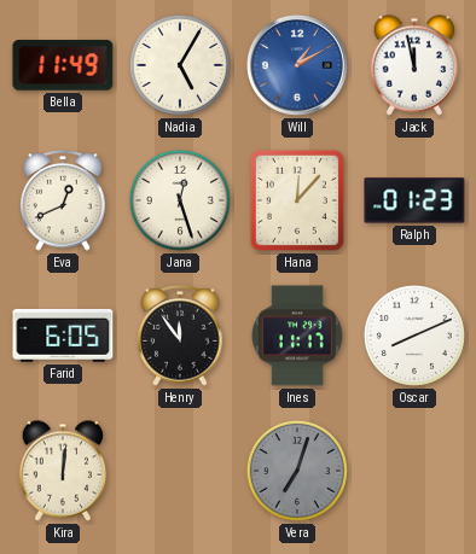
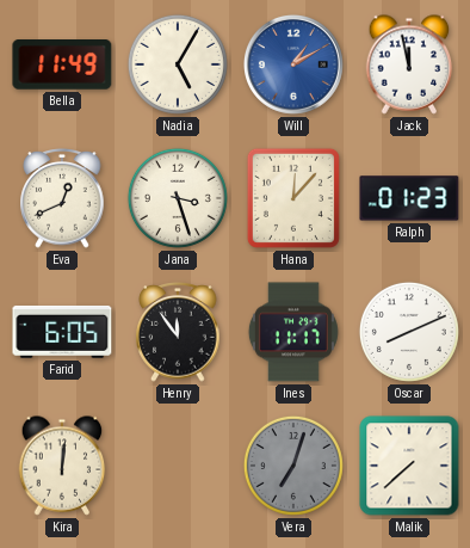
Jana: 12:27 -> 3:27 (178, 198)
Malik: none -> 7:38 (409, 466)
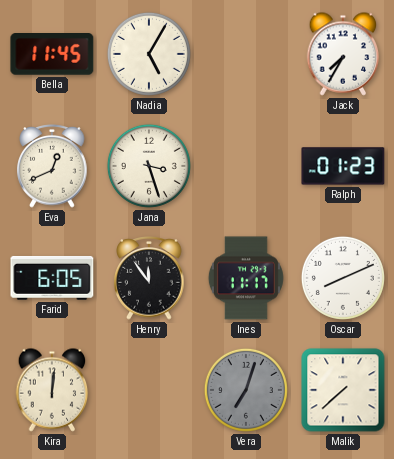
Bella: 11:49 -> 11:45 (52, 55)
Will: 1:10 -> none (293, 64)
Jack: 11:58 -> 7:35 (343, 54)
Hana: 12:07 -> none (293, 198)
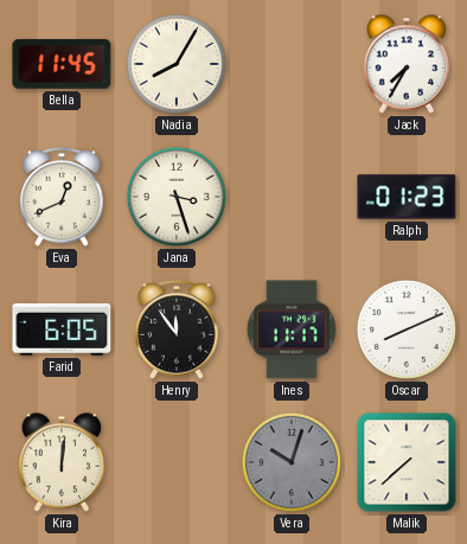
Nadia: 5:05 -> 8:05 (177, 64)
Vera: 7:03 -> 10:03 (292, 462)
